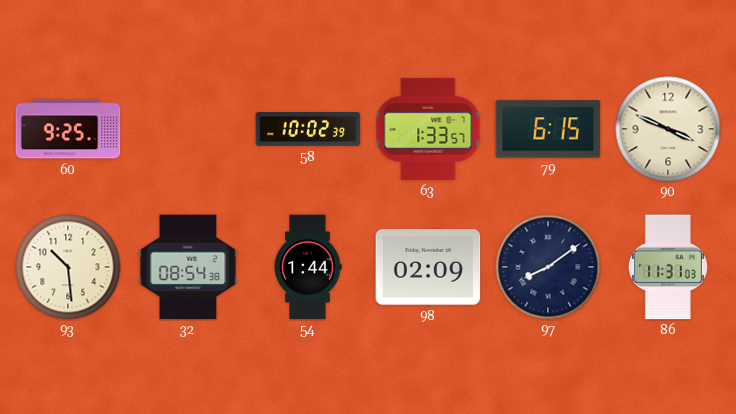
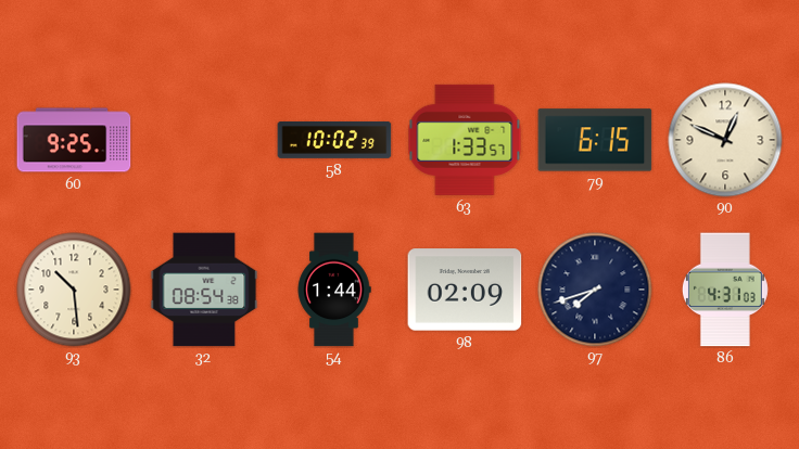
90: 3:49 -> 12:49 (725, 140)
97: 8:09 -> 7:42 (595, 290)
86: 11:31 -> 4:31 (725, 290)
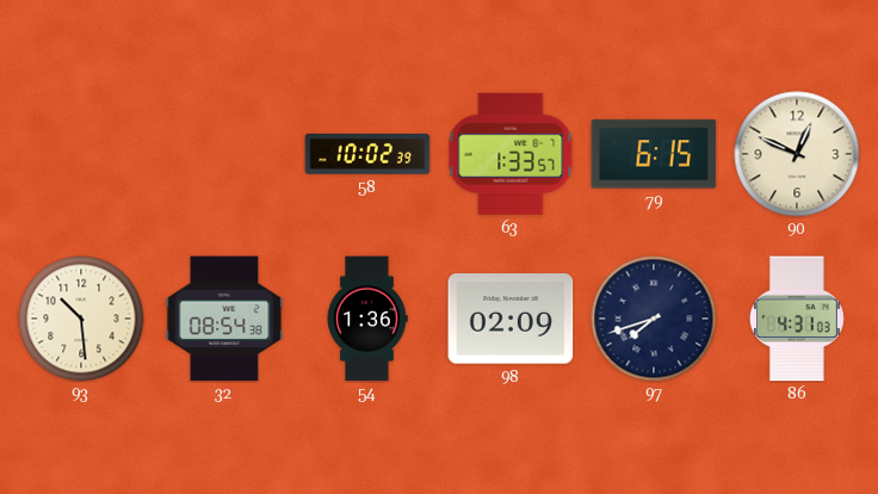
60: 9:25 -> none (74, 140)
54: 1:44 -> 1:36 (367, 319)
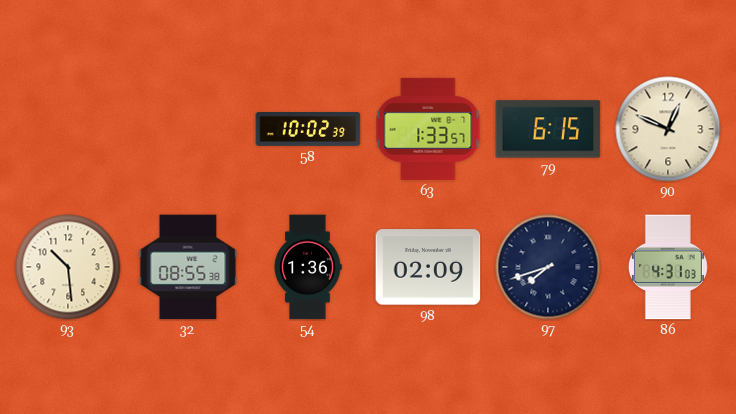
32: 08:54 -> 08:55 (188, 267)
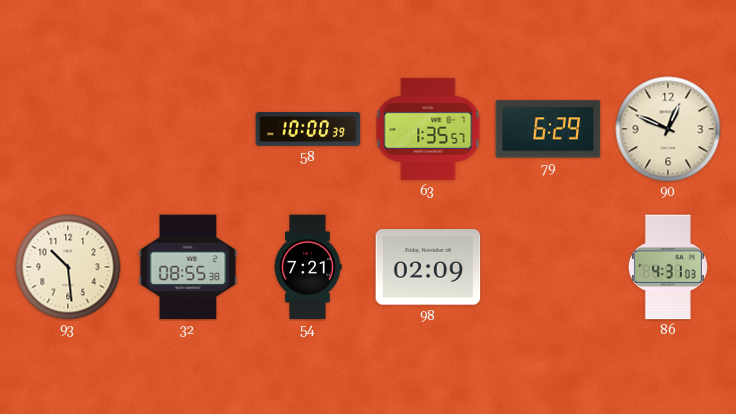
58: 10:02 -> 10:00 (308, 130)
63: 1:33 -> 1:35 (428, 129)
79: 6:15 -> 6:29 (548, 129)
54: 1:36 -> 7:21 (308, 267)
97: 7:42 -> none (548, 267)
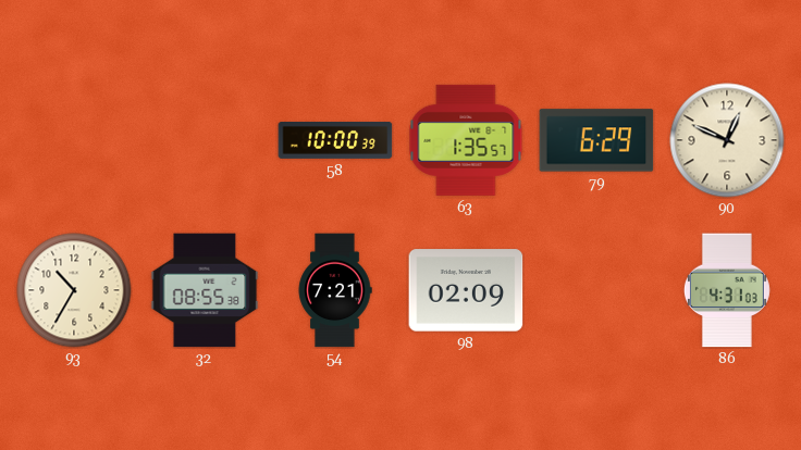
93: 10:29 -> 10:35 (74, 290)
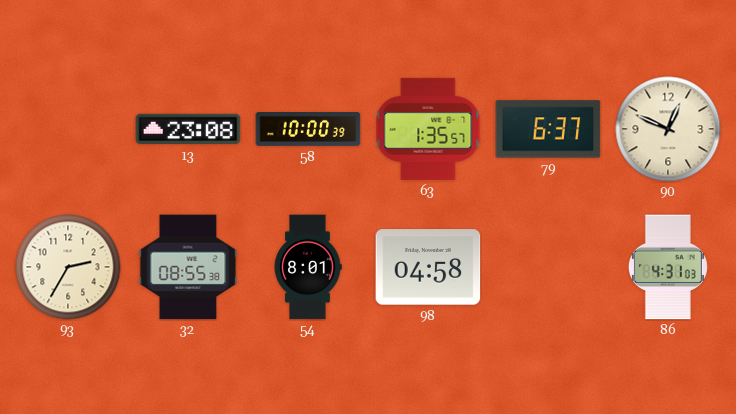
13: none -> 23:08 (188, 129)
79: 6:29 -> 6:37 (548, 129)
93: 10:35 -> 2:35 (68, 267)
54: 7:21 -> 8:01 (308, 267)
98: 02:09 -> 04:58 (428, 267)
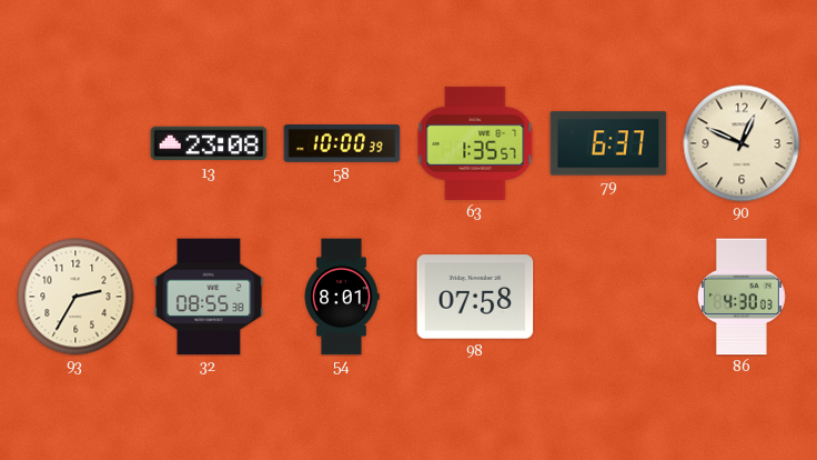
98: 04:58 -> 07:58 (475, 297)
86: 4:31 -> 4:30 (742, 297)
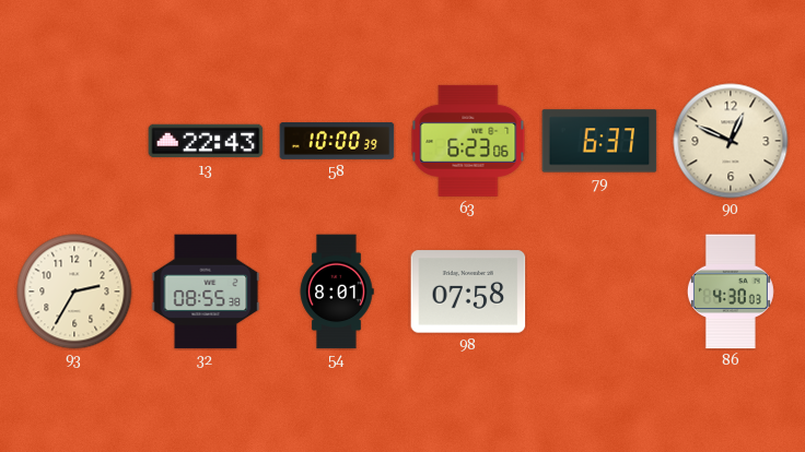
13: 23:08 -> 22:43 (206, 141)
63: 1:35 -> 6:23 (468, 141)
